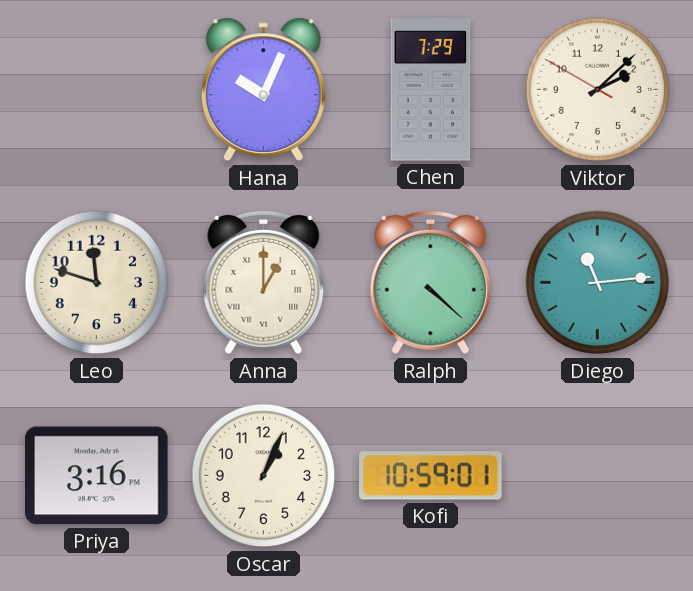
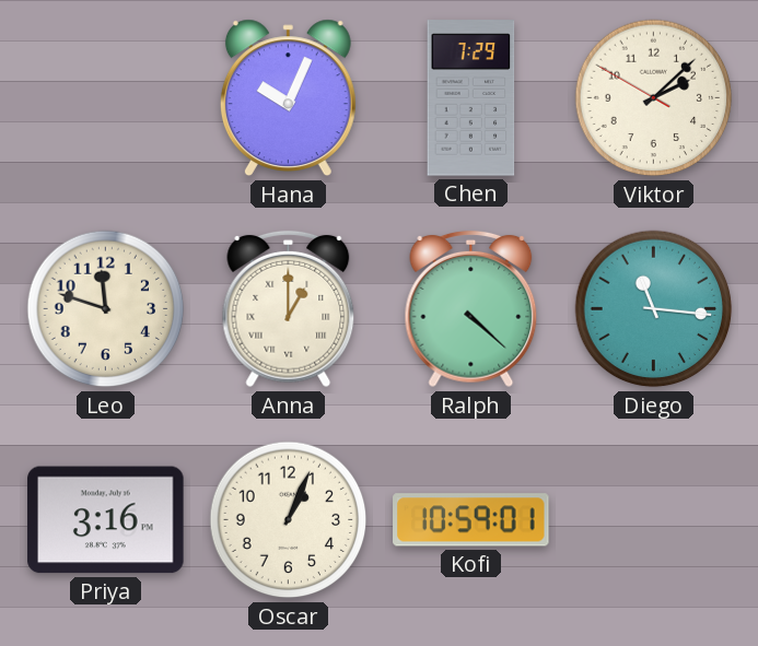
Diego: 11:14 -> 11:16 (654, 309)
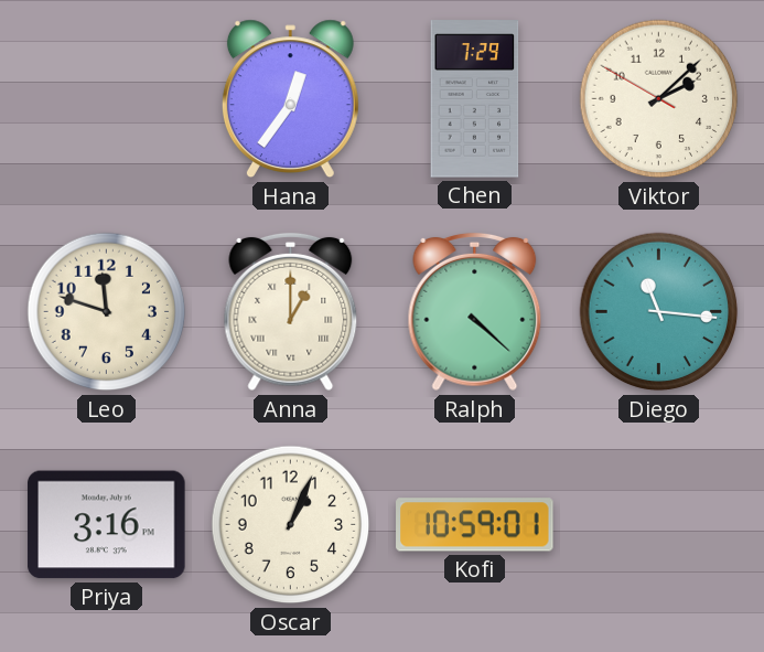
Hana: 10:04 -> 12:36 (290, 99)
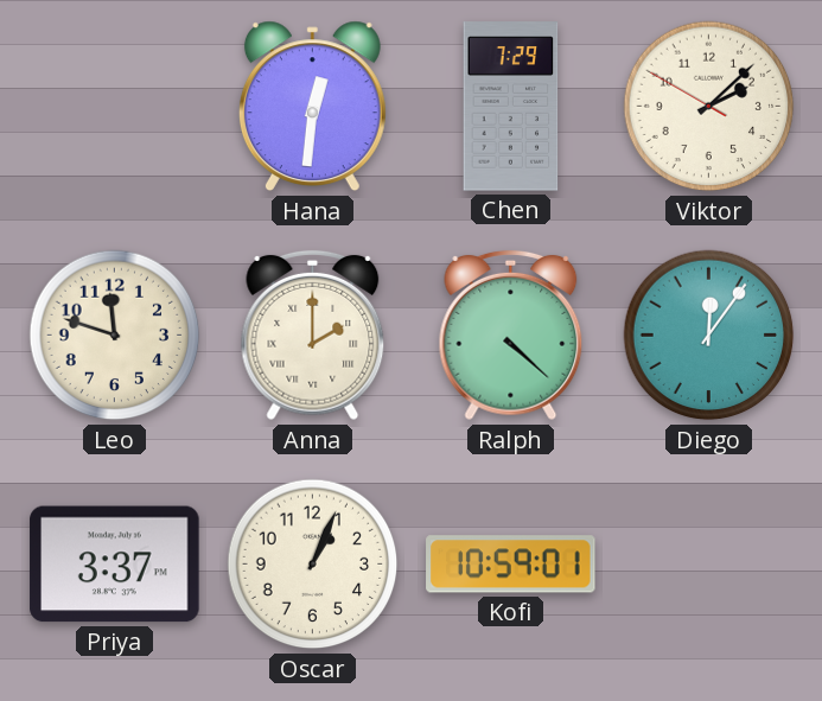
Hana: 12:36 -> 12:31 (312, 107)
Anna: 1:00 -> 2:00 (313, 336)
Diego: 11:16 -> 12:06 (709, 336)
Priya: 3:16 -> 3:37 (115, 565)
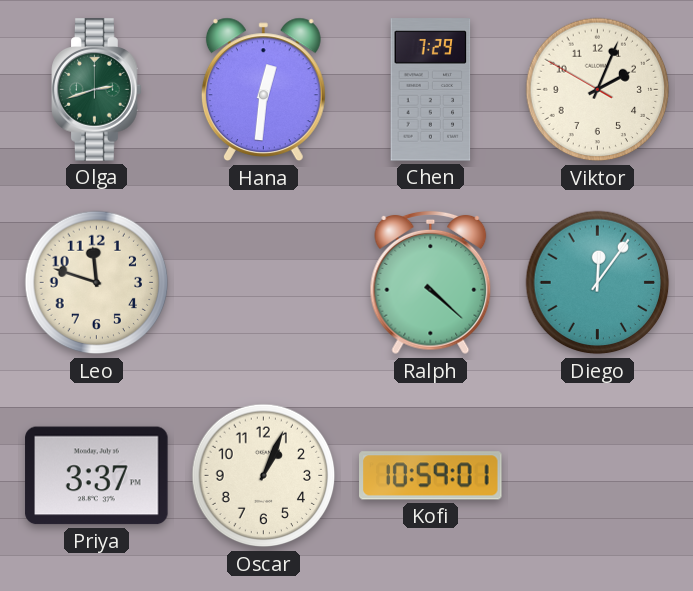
Olga: none -> 2:42 (97, 90)
Viktor: 2:07 -> 2:03 (598, 90)
Anna: 2:00 -> none (313, 336)
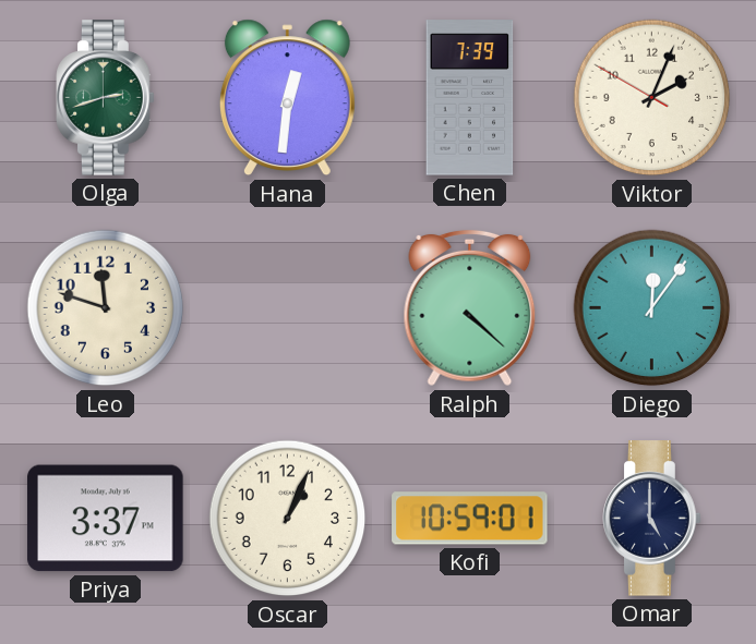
Chen: 7:29 -> 7:39 (470, 98)
Omar: none -> 5:00 (652, 519)
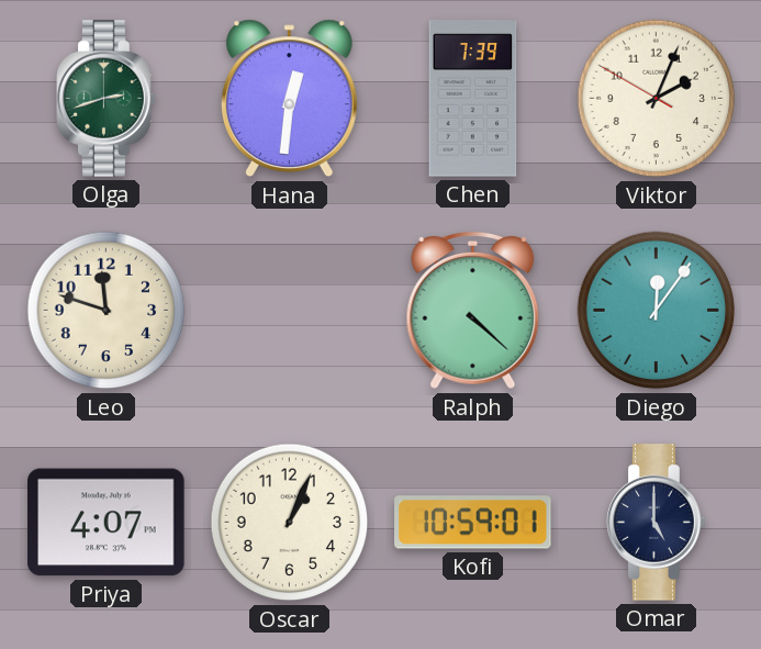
Priya: 3:37 -> 4:07 (107, 523)
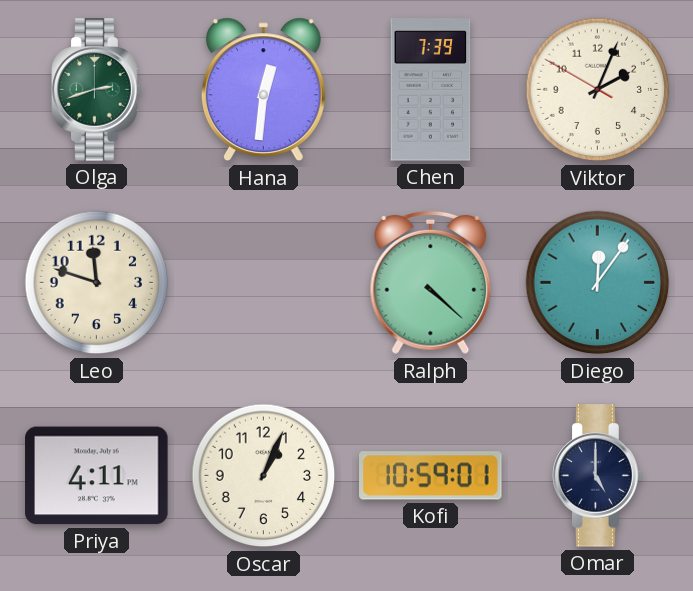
Priya: 4:07 -> 4:11 (97, 476)
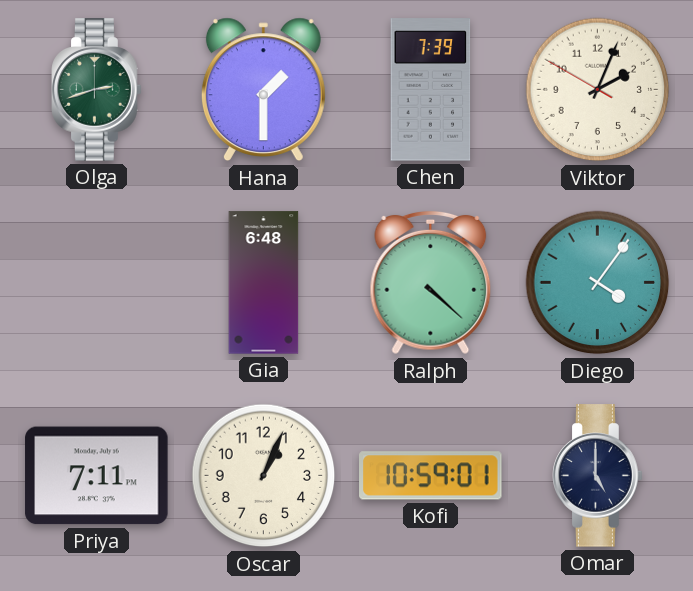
Hana: 12:31 -> 1:30 (263, 90)
Leo: 11:48 -> none (97, 283)
Gia: none -> 6:48 (264, 283)
Diego: 12:06 -> 4:06 (598, 283)
Priya: 4:11 -> 7:11 (97, 476)
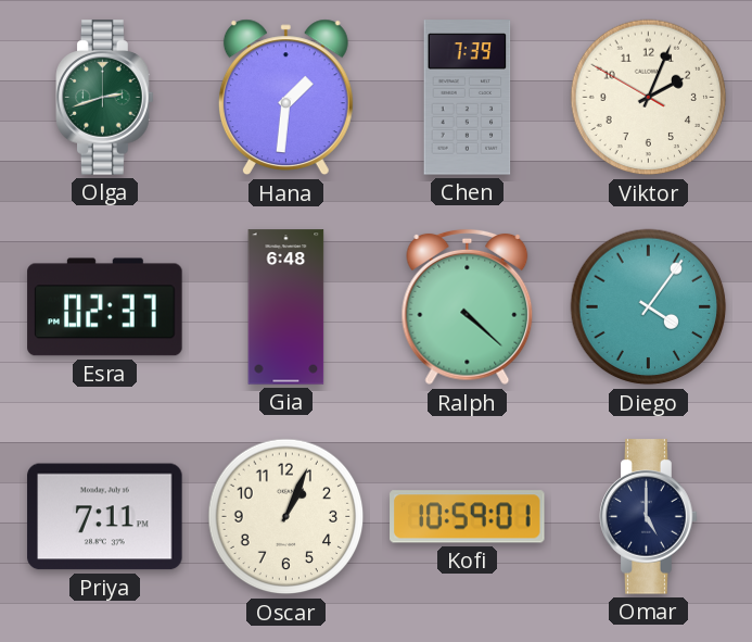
Hana: 1:30 -> 1:31 (285, 98)
Esra: none -> 02:37 (105, 307)
